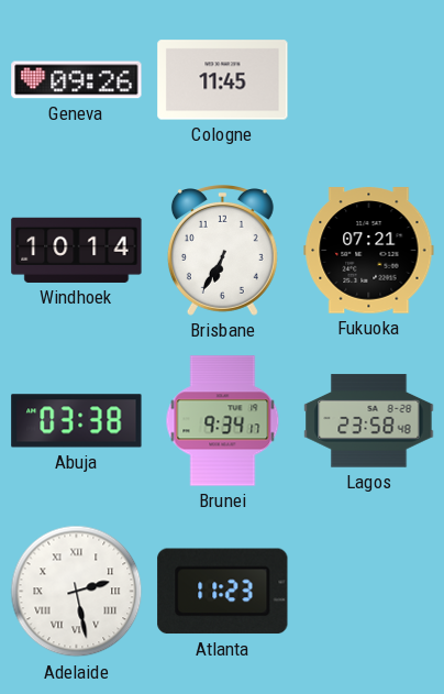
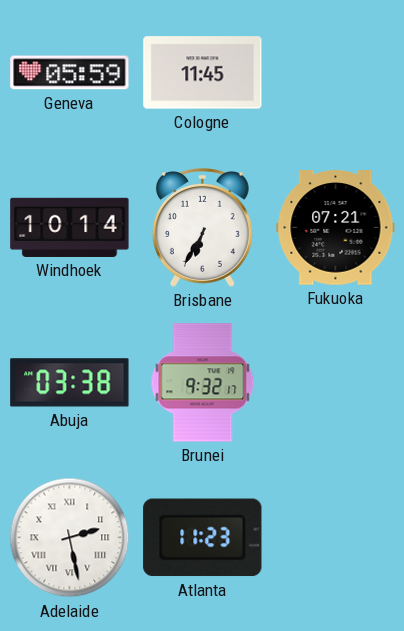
Geneva: 09:26 -> 05:59 (70, 73)
Brunei: 9:34 -> 9:32 (203, 383)
Lagos: 23:58 -> none (369, 421)
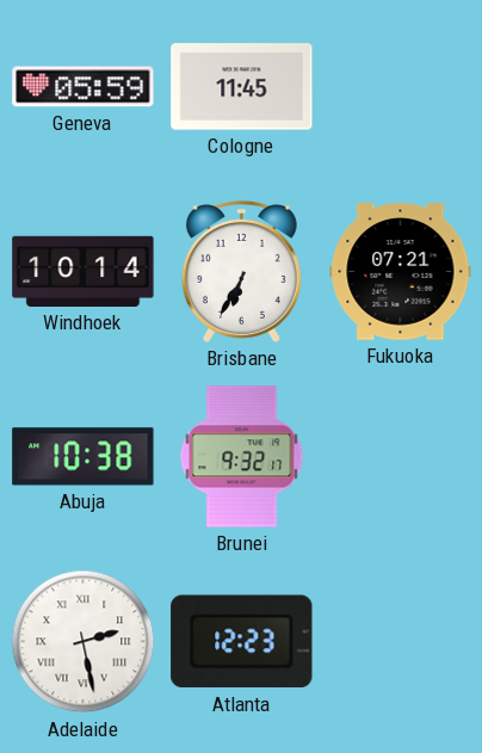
Abuja: 03:38 -> 10:38 (84, 457)
Atlanta: 11:23 -> 12:23 (242, 642)
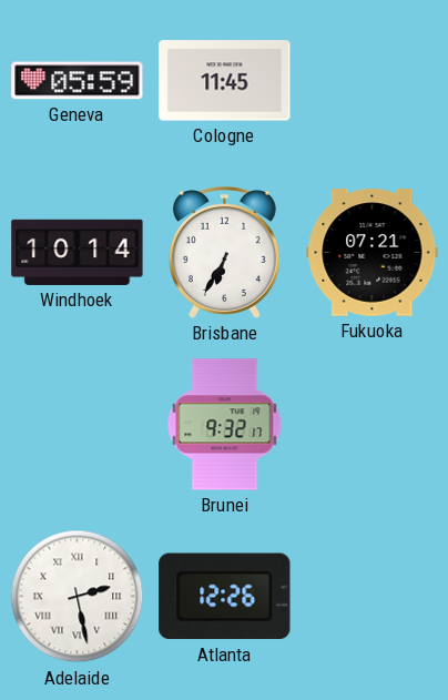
Abuja: 10:38 -> none (84, 457)
Atlanta: 12:23 -> 12:26 (225, 597)
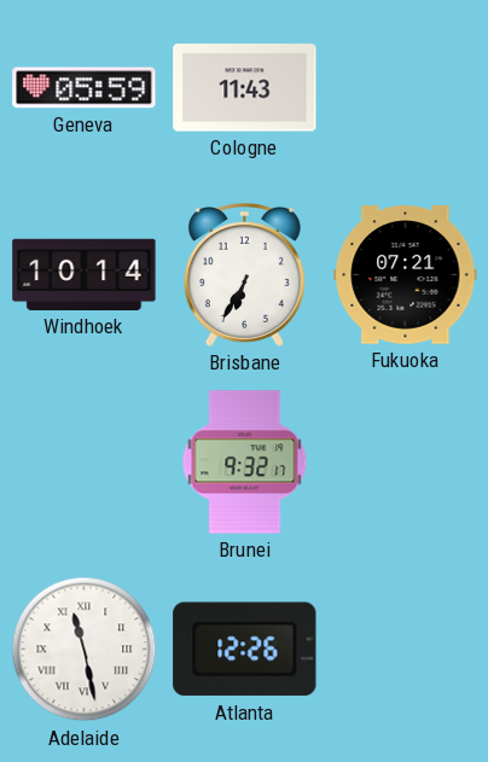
Cologne: 11:45 -> 11:43 (245, 88)
Adelaide: 2:28 -> 11:28 (85, 650)
